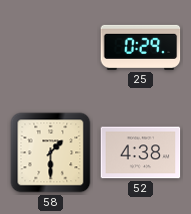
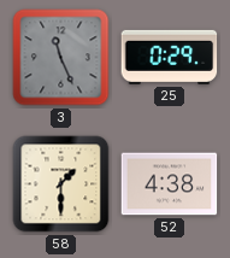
3: none -> 11:26 (61, 58)
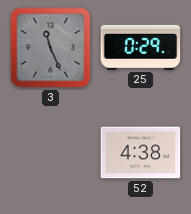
58: 1:30 -> none (61, 184)
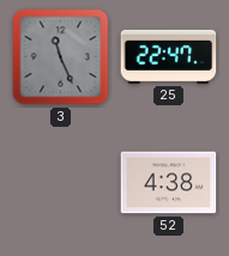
25: 0:29 -> 22:47 (169, 56)
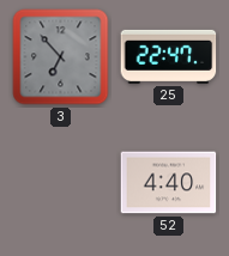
3: 11:26 -> 6:53 (61, 57)
52: 4:38 -> 4:40 (169, 183)
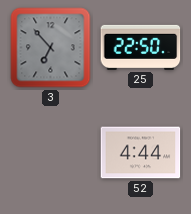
25: 22:47 -> 22:50 (141, 47)
52: 4:40 -> 4:44 (141, 153)
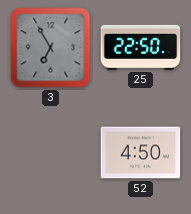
3: 6:53 -> 6:55 (51, 48)
52: 4:44 -> 4:50 (141, 153)
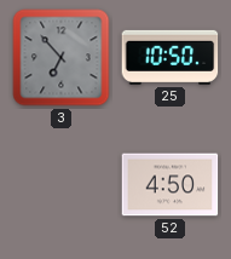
3: 6:55 -> 6:53 (62, 58)
25: 22:50 -> 10:50 (171, 57)
